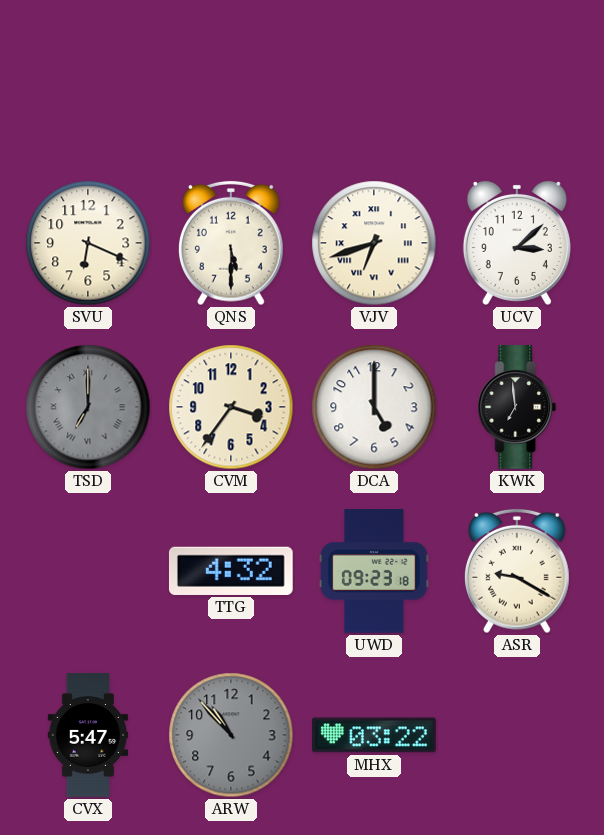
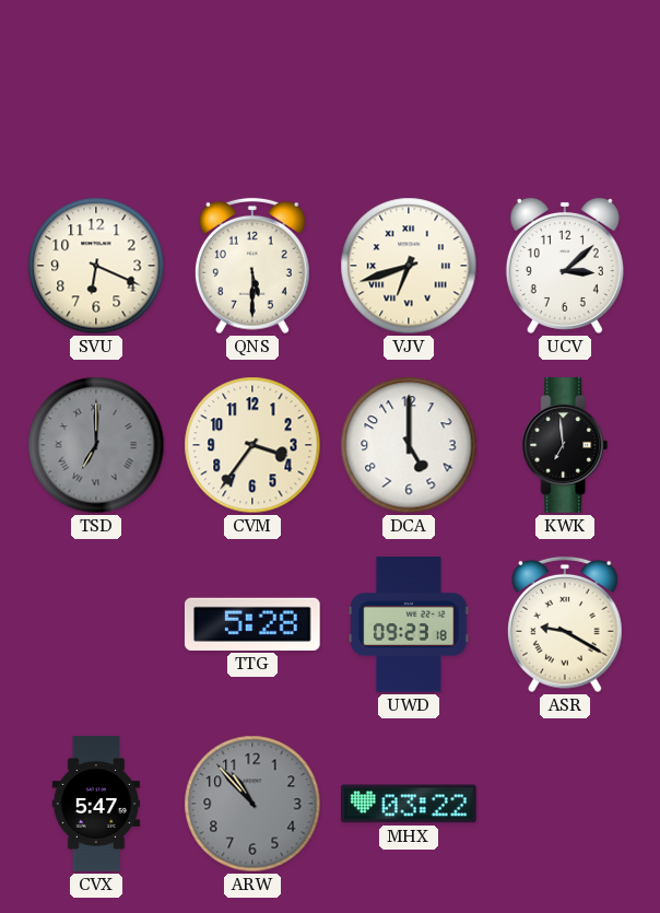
TTG: 4:32 -> 5:28 (252, 624)
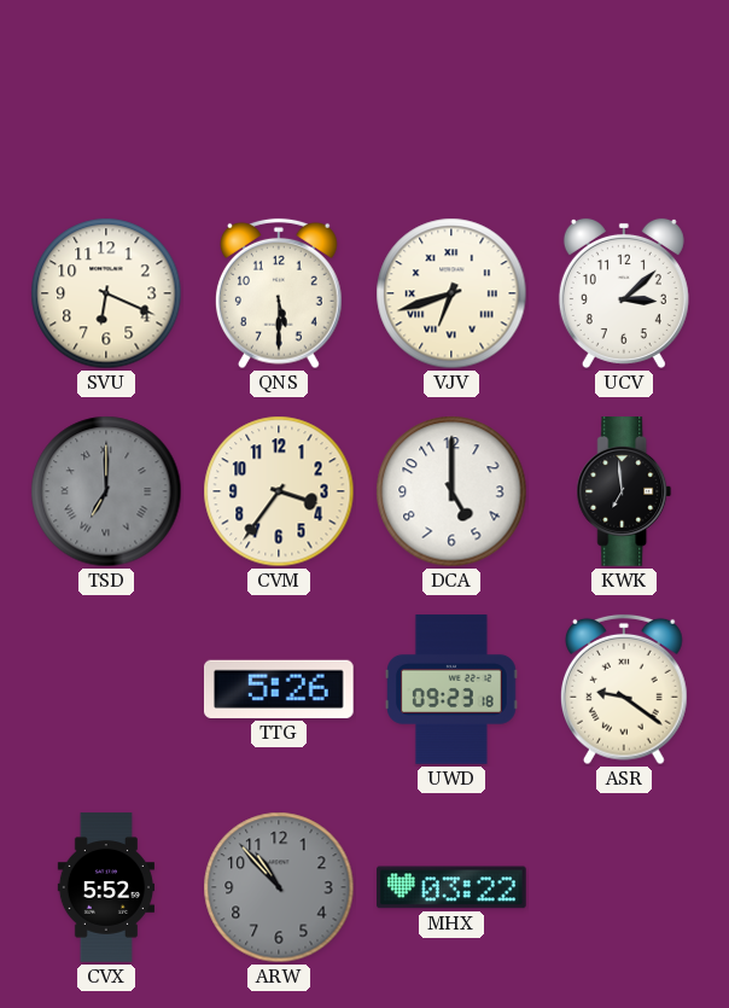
TTG: 5:28 -> 5:26 (279, 689)
ASR: 9:20 -> 9:21 (625, 689)
CVX: 5:47 -> 5:52 (105, 887)
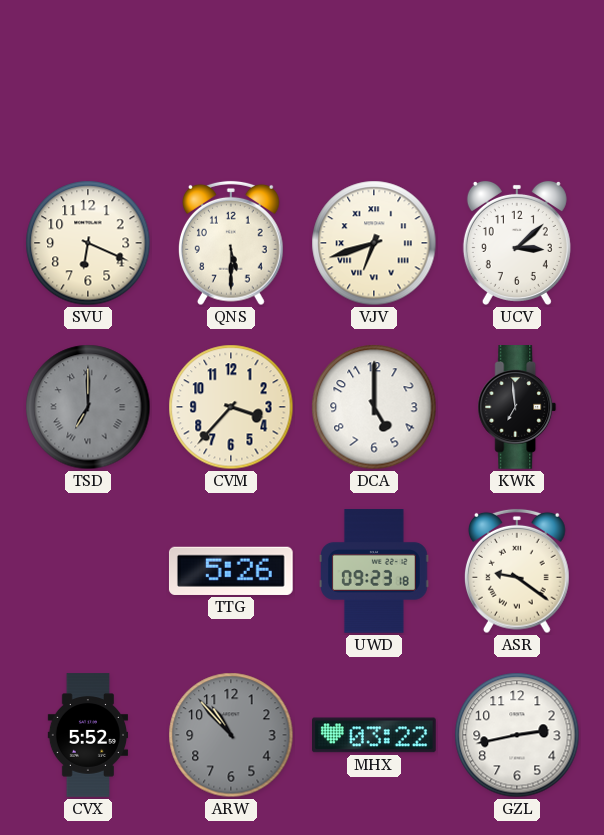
CVM: 3:36 -> 3:37 (231, 407)
GZL: none -> 2:43 (517, 735)
